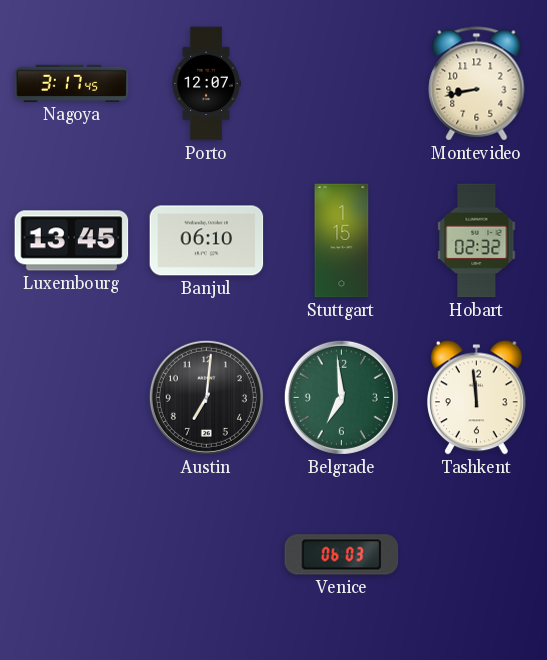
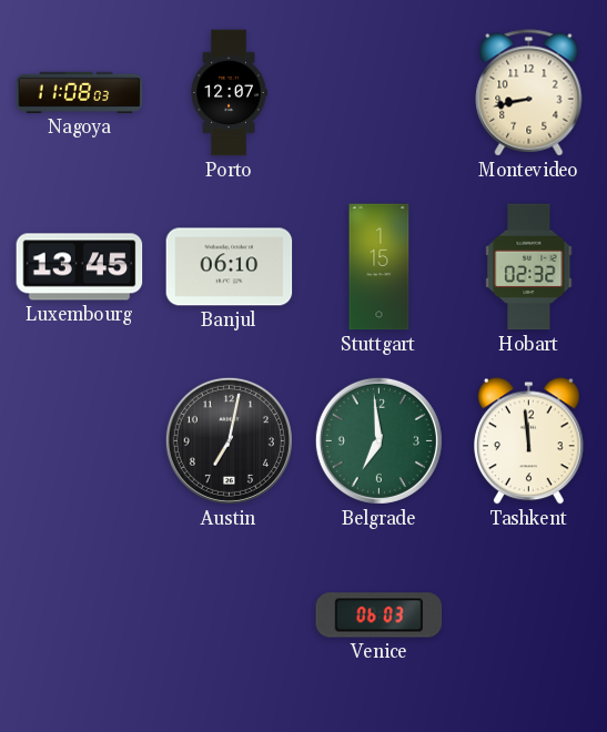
Nagoya: 3:17 -> 11:08 (80, 92)
Austin: 7:01 -> 7:02 (229, 440)
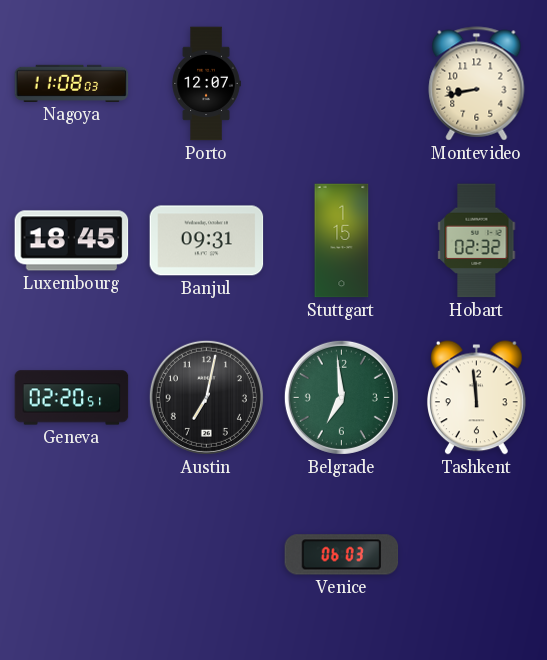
Luxembourg: 13:45 -> 18:45 (72, 241)
Banjul: 06:10 -> 09:31 (207, 241)
Geneva: none -> 02:20 (72, 398)
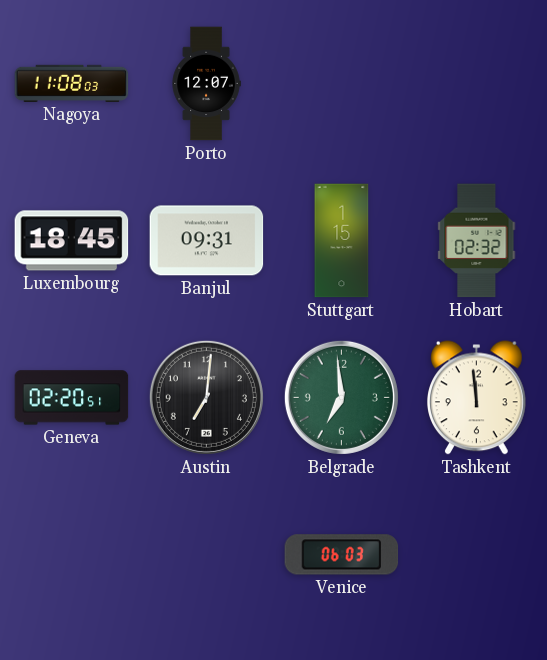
Montevideo: 8:43 -> none (477, 84)
Austin: 7:02 -> 7:01 (206, 397)
